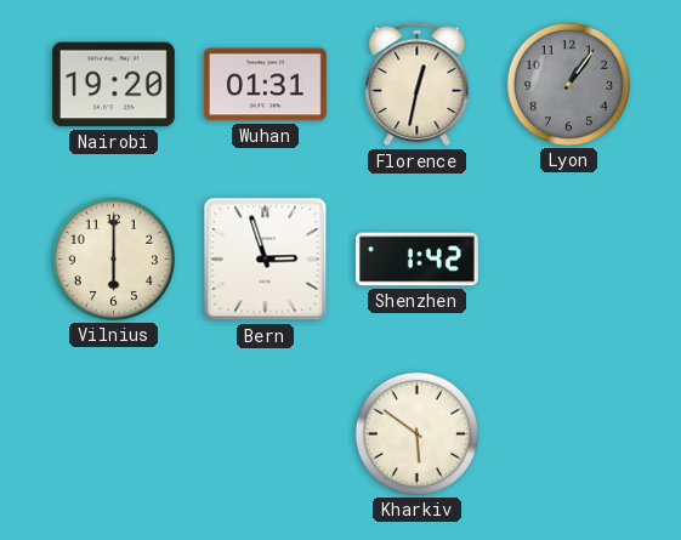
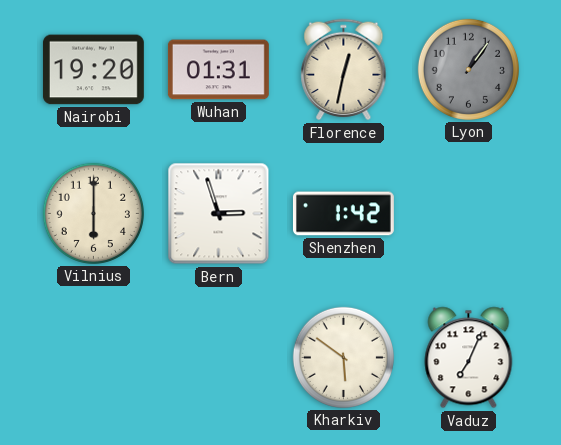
Vaduz: none -> 7:04 (469, 358)
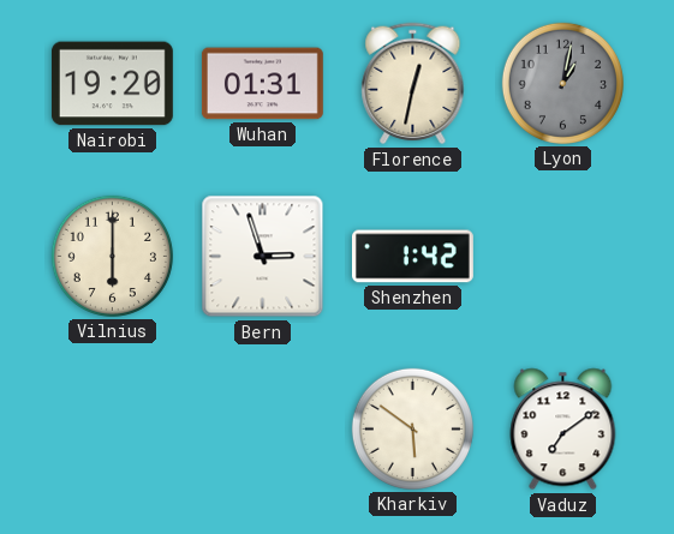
Lyon: 1:06 -> 1:02 (562, 83)
Vaduz: 7:04 -> 7:09 (563, 430)
